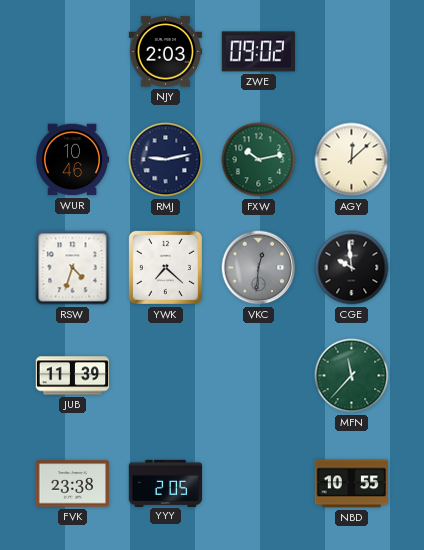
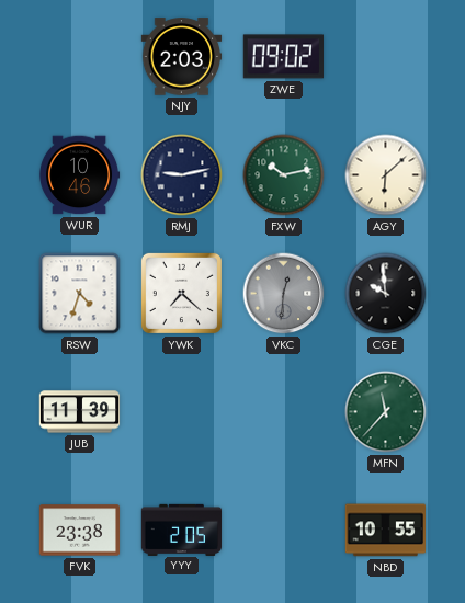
AGY: 12:08 -> 6:08 (386, 175)
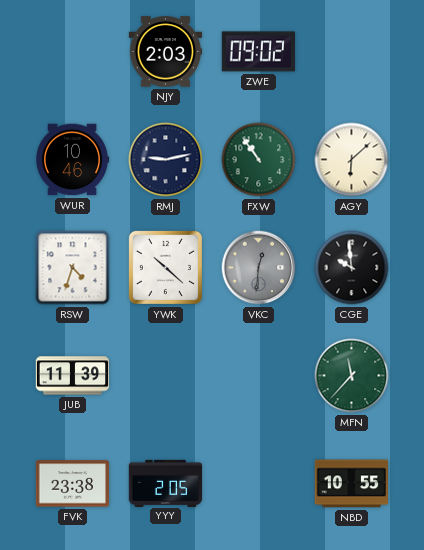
FXW: 10:13 -> 10:54 (259, 160)
YWK: 7:22 -> 10:22 (165, 267)
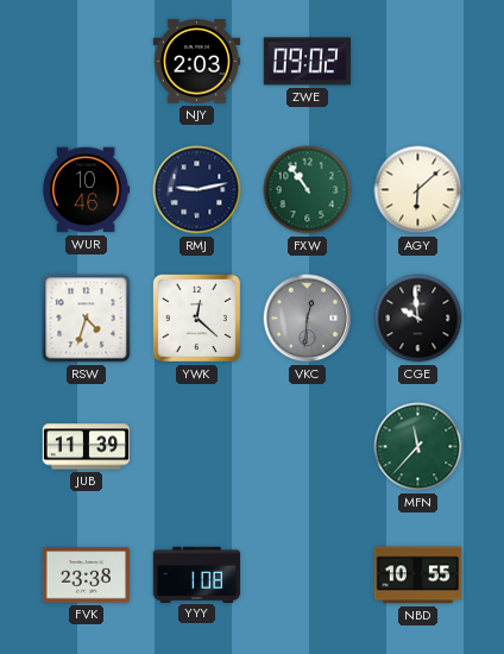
YWK: 10:22 -> 12:22 (196, 317)
YYY: 2:05 -> 1:08 (197, 574)
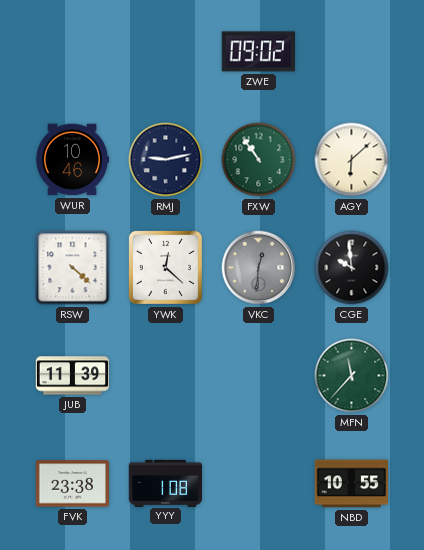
NJY: 2:03 -> none (197, 62)
RSW: 4:33 -> 4:22 (73, 268)
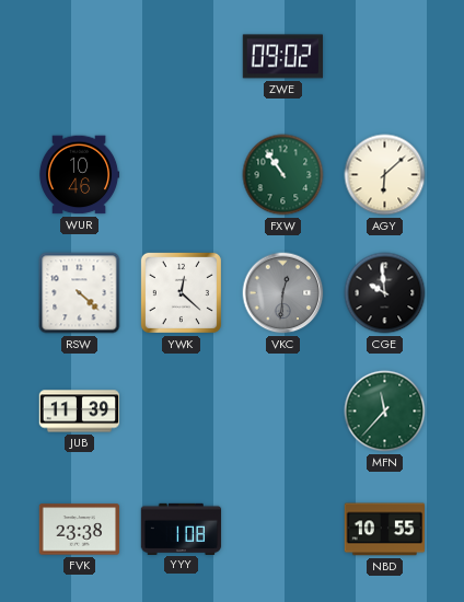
RMJ: 9:13 -> none (166, 160)
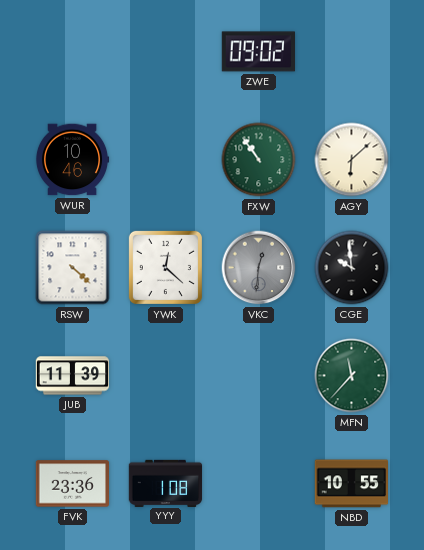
FVK: 23:38 -> 23:36 (73, 484)
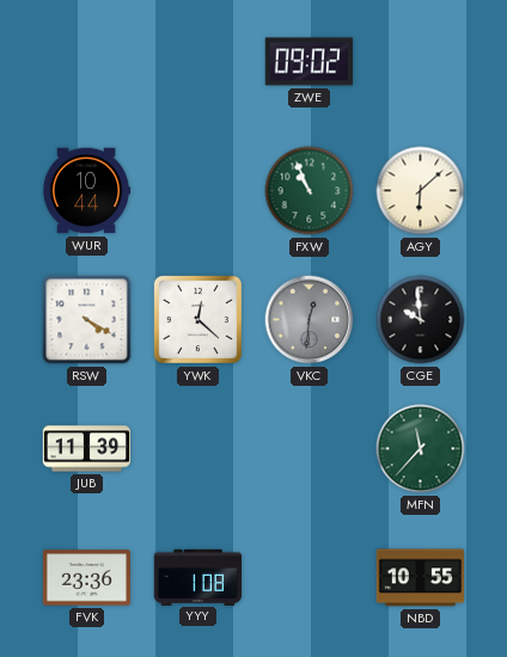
WUR: 10:46 -> 10:44 (86, 191)
FXW: 10:54 -> 10:56 (310, 191)
RSW: 4:22 -> 4:20 (87, 320)
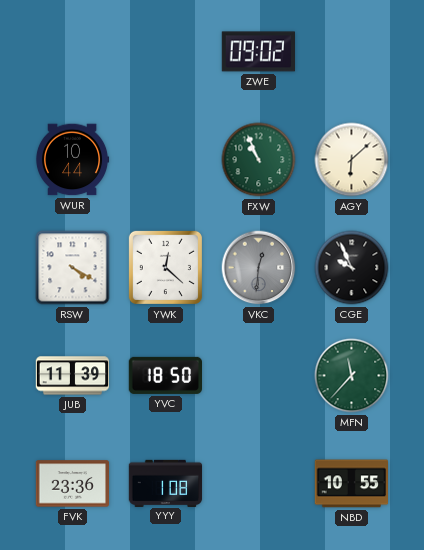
CGE: 9:59 -> 9:56 (352, 268)
YVC: none -> 18:50 (165, 375)
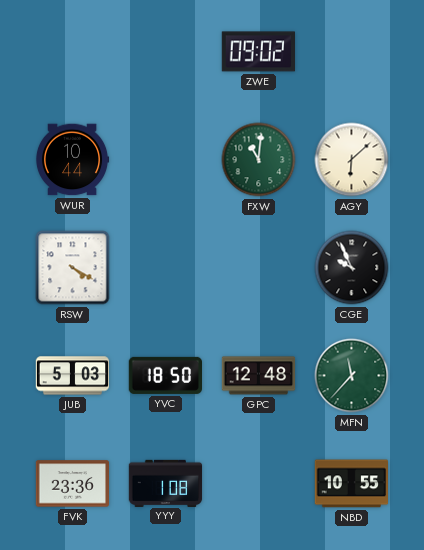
FXW: 10:56 -> 11:01 (259, 160)
YWK: 12:22 -> none (165, 267)
VKC: 12:31 -> none (259, 268)
JUB: 11:39 -> 5:03 (73, 376)
GPC: none -> 12:48 (259, 376)
